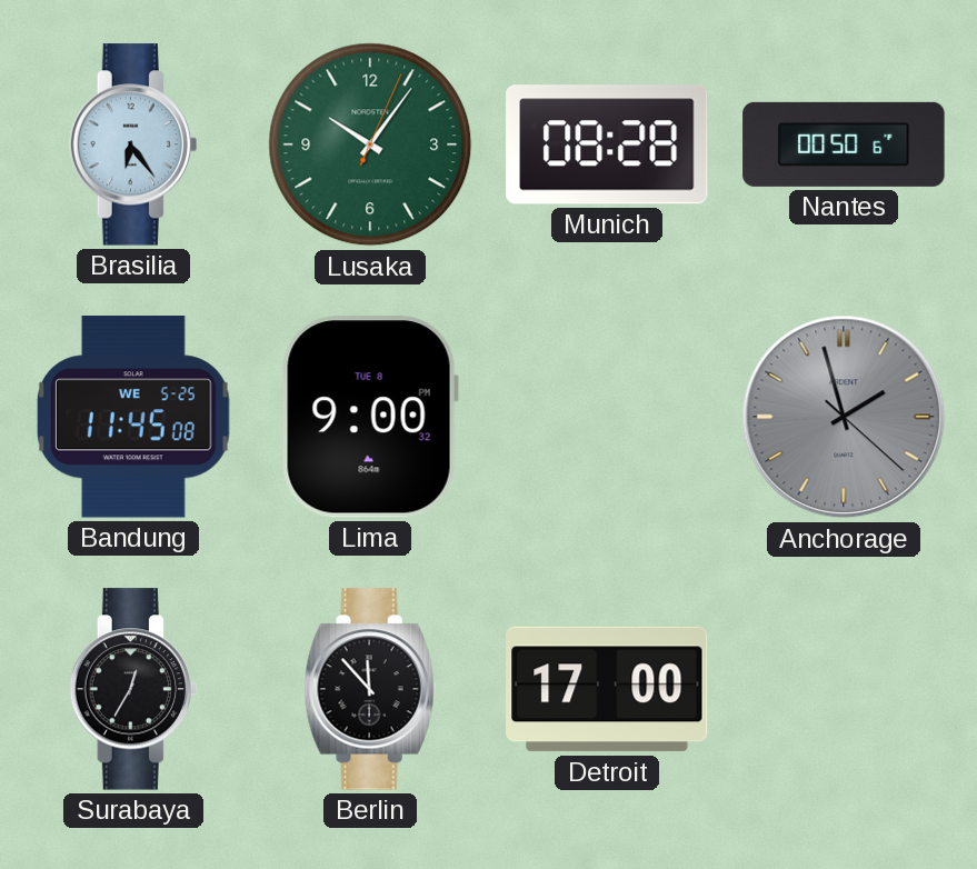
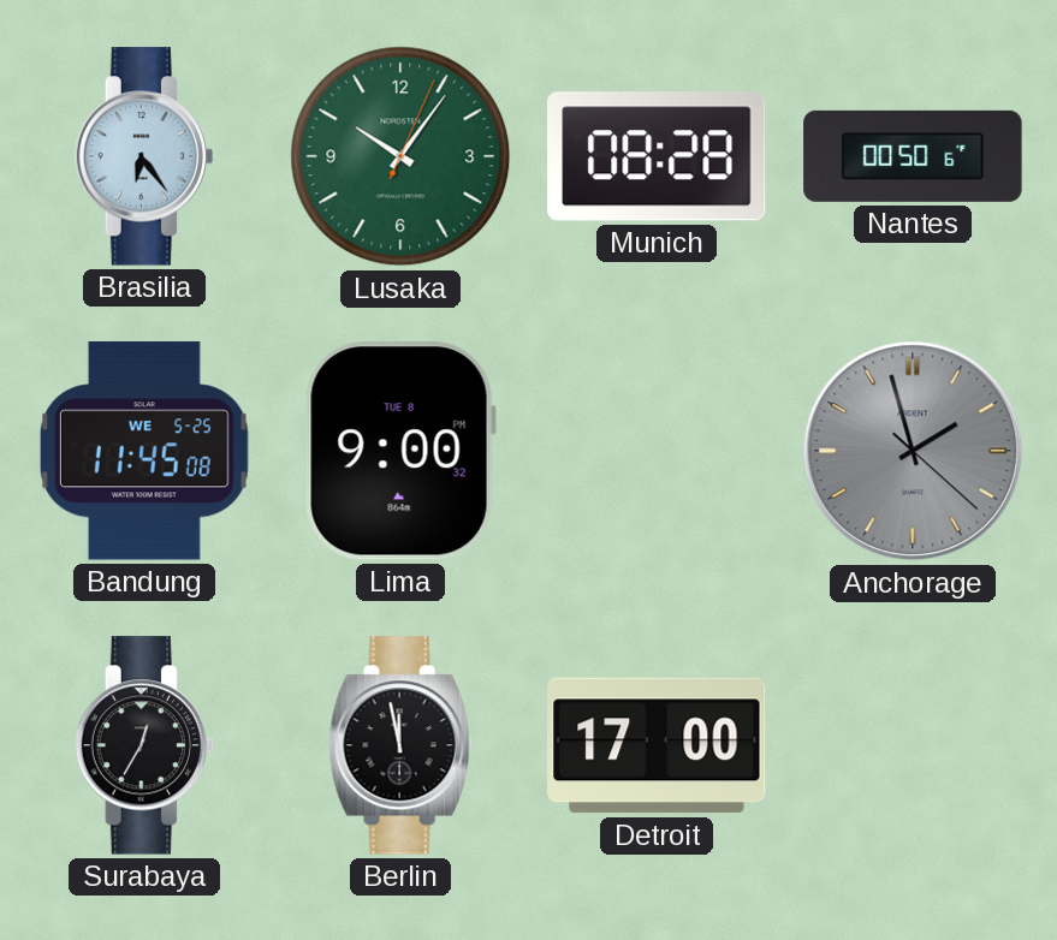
Berlin: 11:53 -> 11:58 (400, 745)
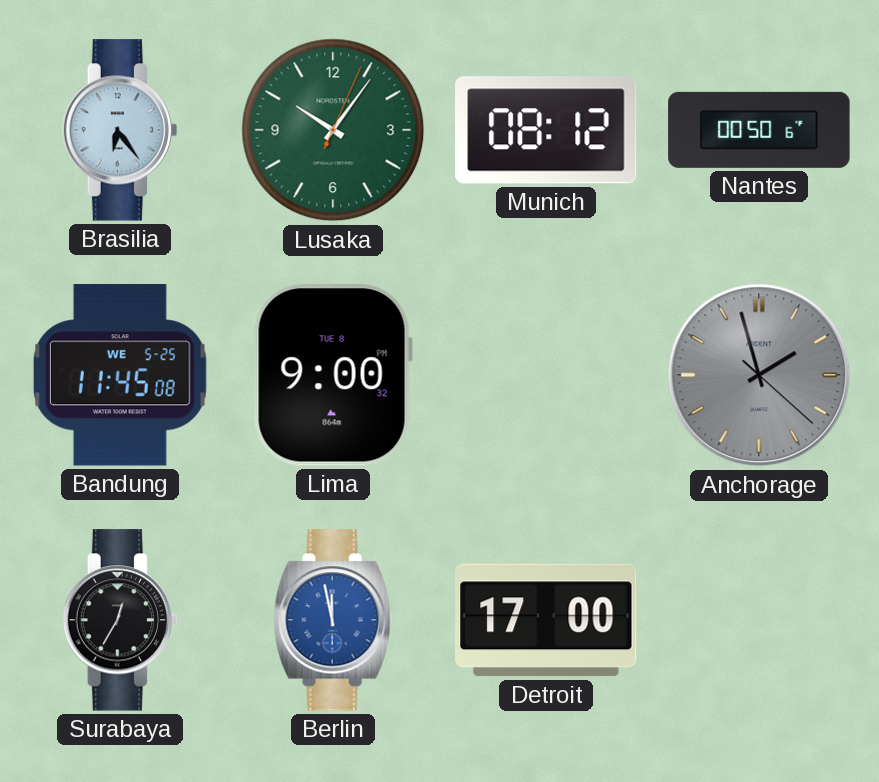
Munich: 08:28 -> 08:12 (546, 130)
Berlin dial: black -> blue (333, 620)
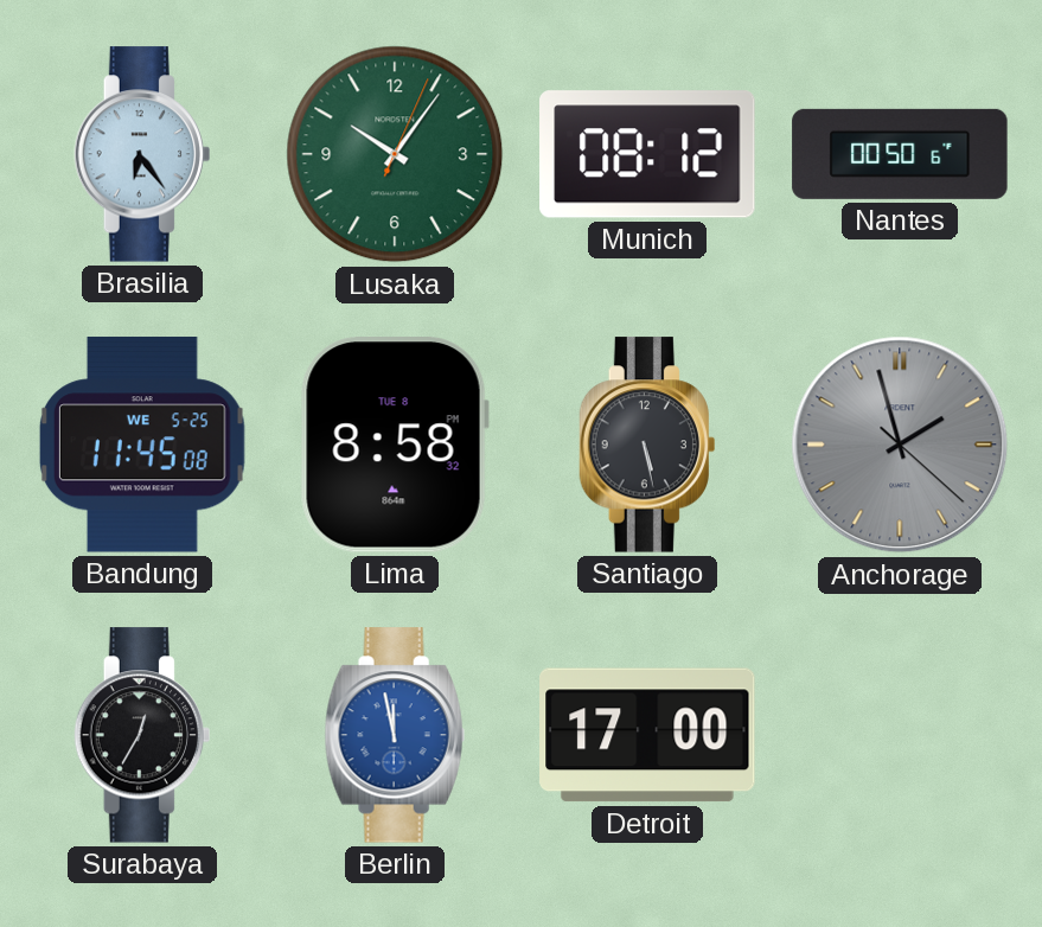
Lima: 9:00 -> 8:58 (395, 446)
Santiago: none -> 5:28 (646, 445)
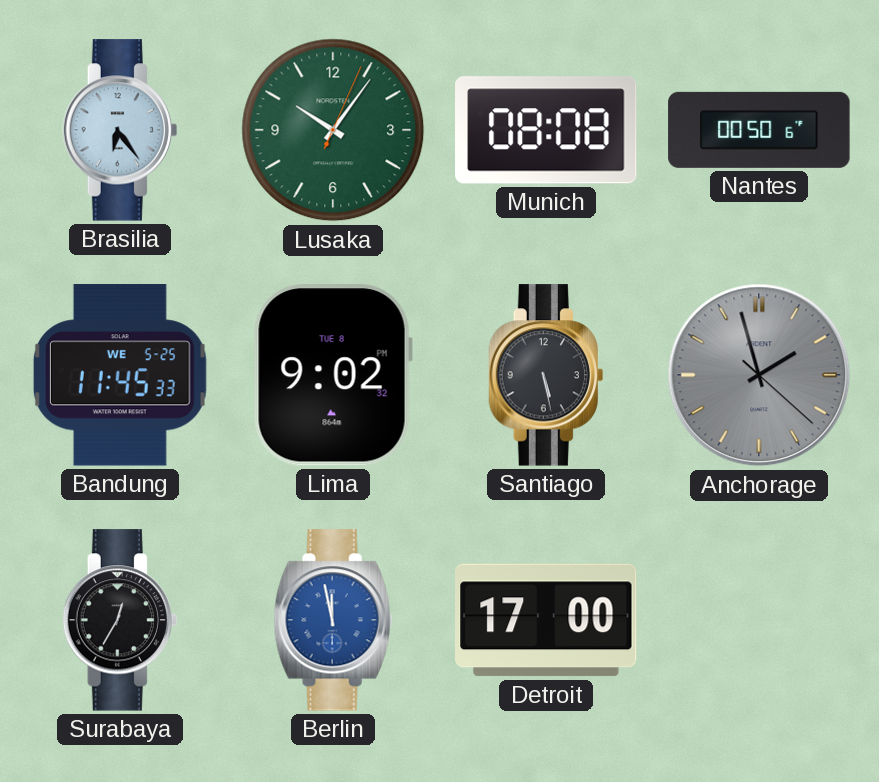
Munich: 08:12 -> 08:08 (546, 130)
Bandung: 11:45:08 -> 11:45:33 (120, 375)
Lima: 8:58 -> 9:02 (333, 376)
